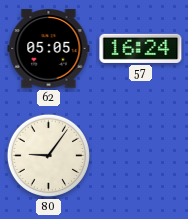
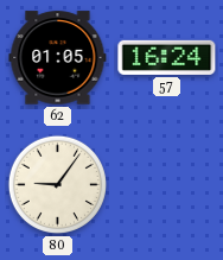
62: 05:05 -> 01:05 (58, 58)
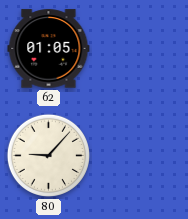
57: 16:24 -> none (167, 57)
80: 9:06 -> 9:07 (48, 155)
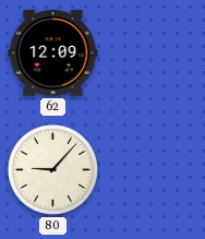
62: 01:05 -> 12:09 (53, 53)
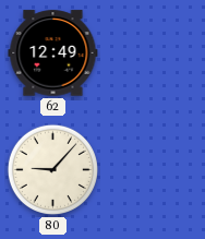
62: 12:09 -> 12:49 (53, 53)
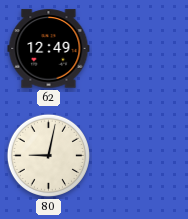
80: 9:07 -> 9:02 (48, 155)
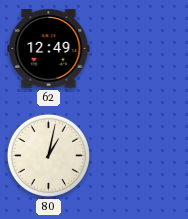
80: 9:02 -> 1:02 (48, 155)
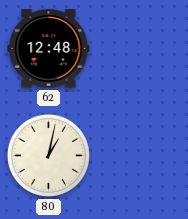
62: 12:49 -> 12:48 (49, 49)
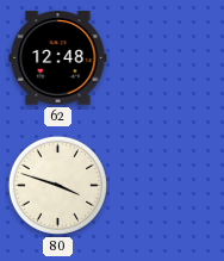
80: 1:02 -> 3:48 (57, 185)
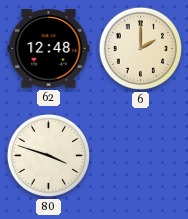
6: none -> 2:00 (140, 48)
